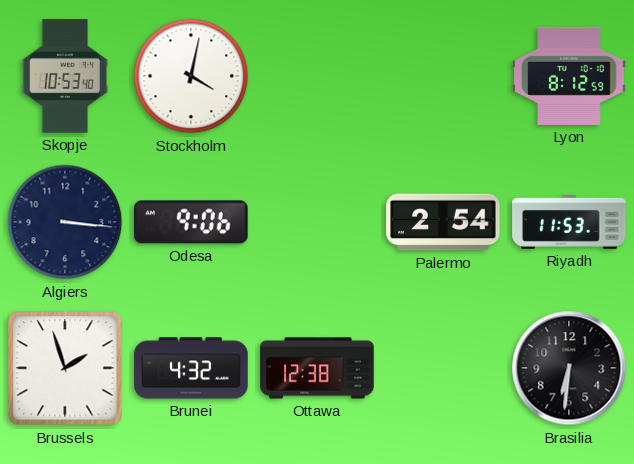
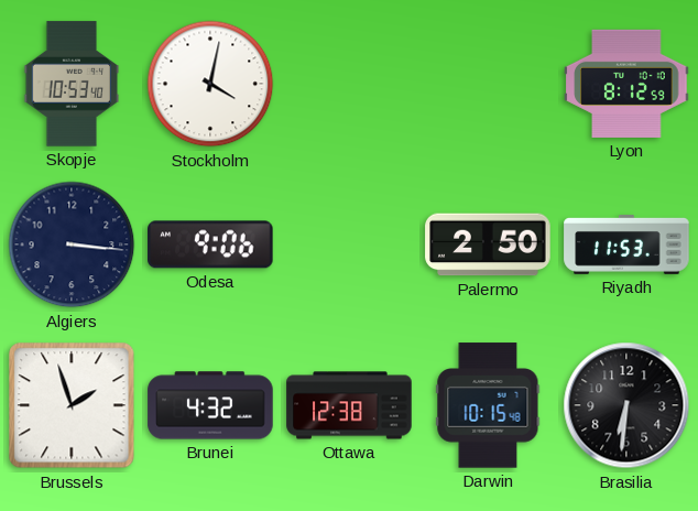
Palermo: 2:54 -> 2:50 (488, 244)
Darwin: none -> 10:15 (488, 405)
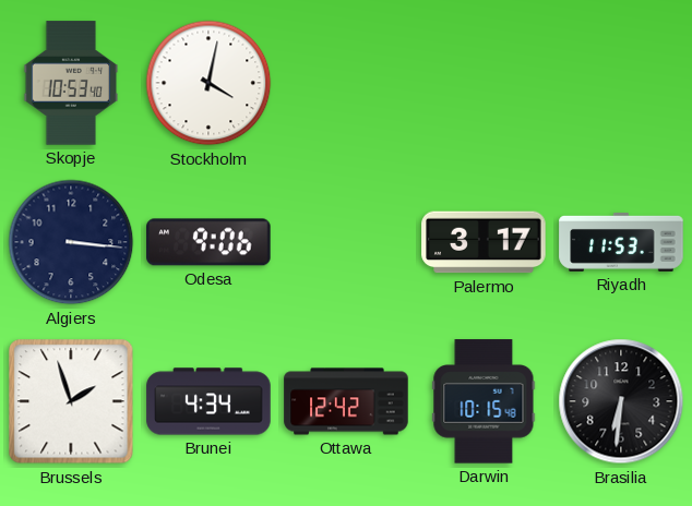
Lyon: 8:12 -> none (626, 84)
Palermo: 2:50 -> 3:17 (484, 242)
Brunei: 4:32 -> 4:34 (208, 401)
Ottawa: 12:38 -> 12:42 (346, 401)
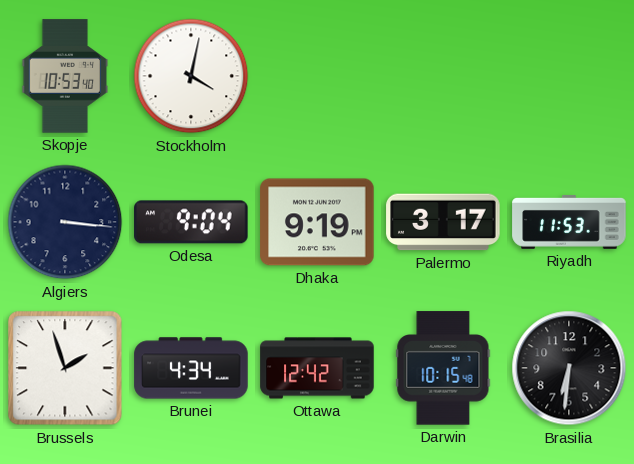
Odesa: 9:06 -> 9:04 (191, 222)
Dhaka: none -> 9:19 (317, 222)
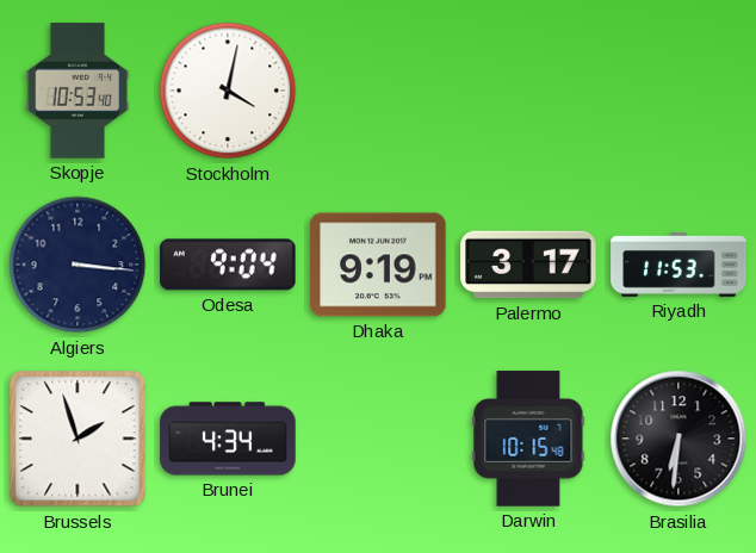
Ottawa: 12:42 -> none (317, 368)
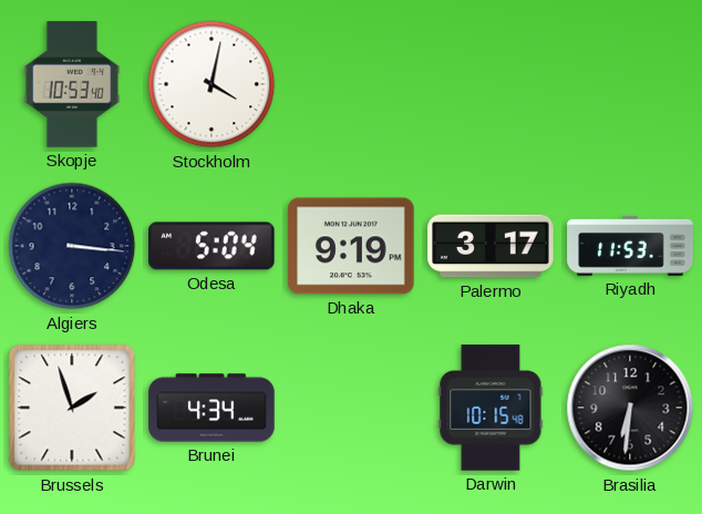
Odesa: 9:04 -> 5:04 (211, 246)
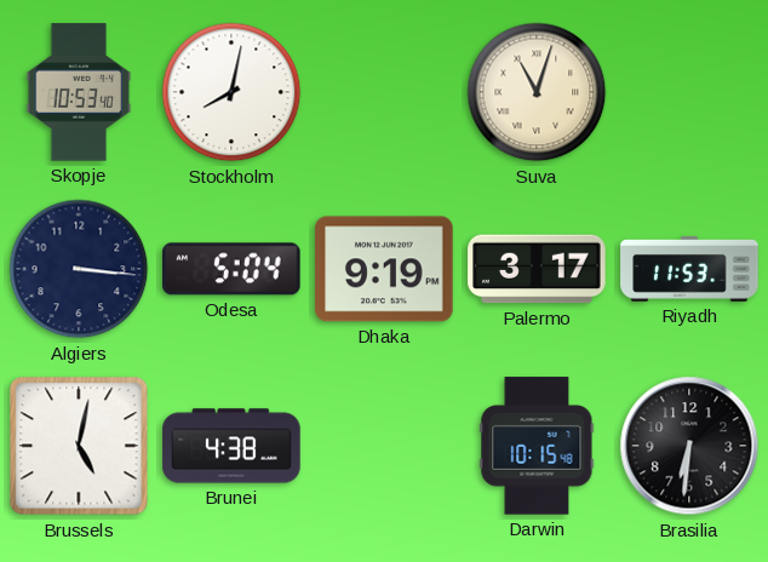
Stockholm: 4:02 -> 8:02 (231, 92)
Suva: none -> 11:03 (537, 92)
Brussels: 1:57 -> 5:02 (79, 446)
Brunei: 4:34 -> 4:38 (231, 446)
